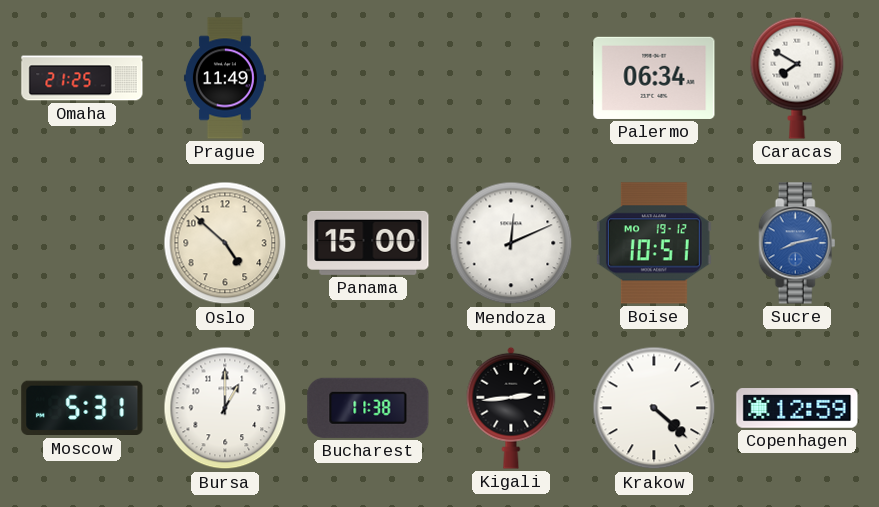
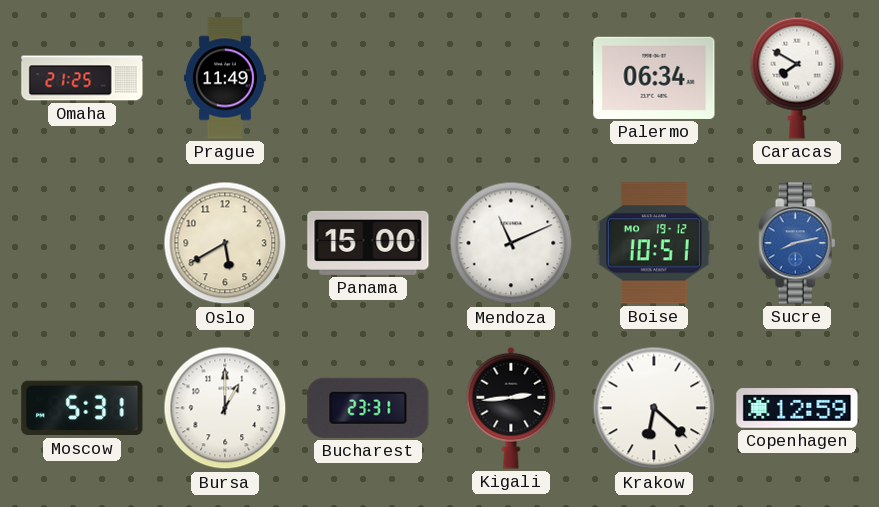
Oslo: 4:52 -> 5:40 (225, 243)
Mendoza: 12:11 -> 11:11 (511, 243)
Bucharest: 11:38 -> 23:31 (368, 408)
Krakow: 4:22 -> 6:22 (654, 408)
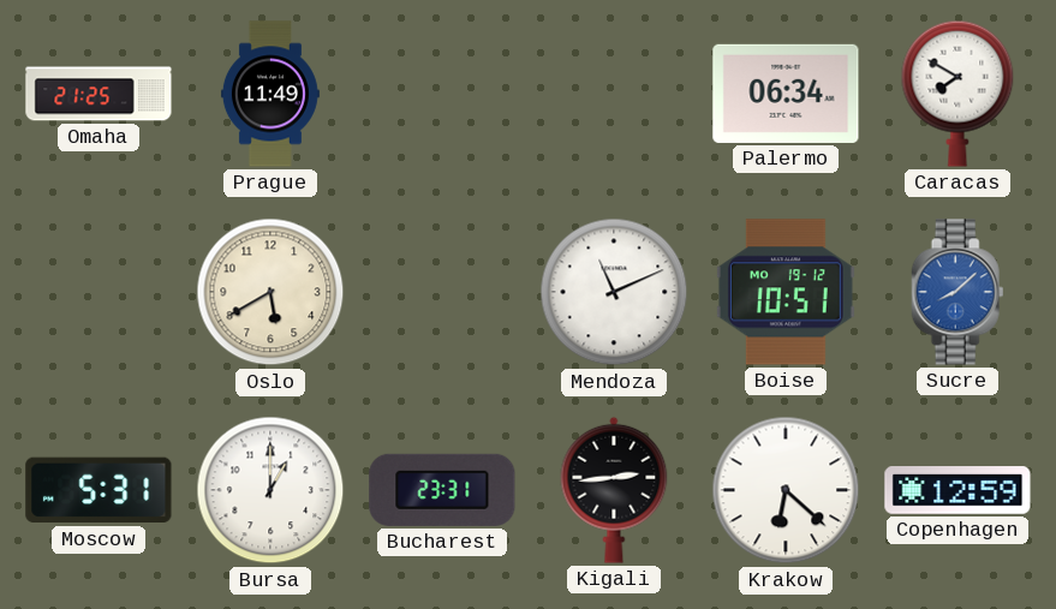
Panama: 15:00 -> none (368, 243)
Sucre: 8:13 -> 8:08 (957, 292)
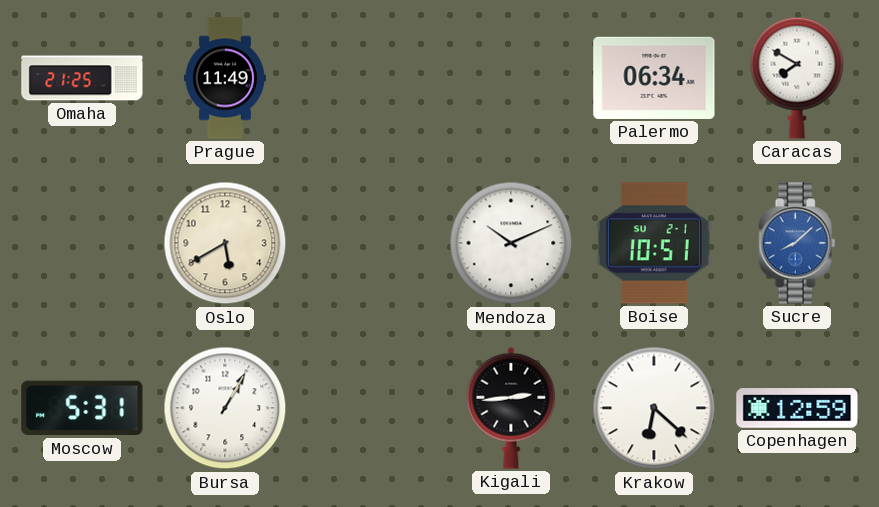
Mendoza: 11:11 -> 10:11 (511, 243)
Boise date: MO 19-12 -> SU 2-1 (654, 243)
Bursa: 1:00 -> 1:05 (225, 408)
Bucharest: 23:31 -> none (442, 490)
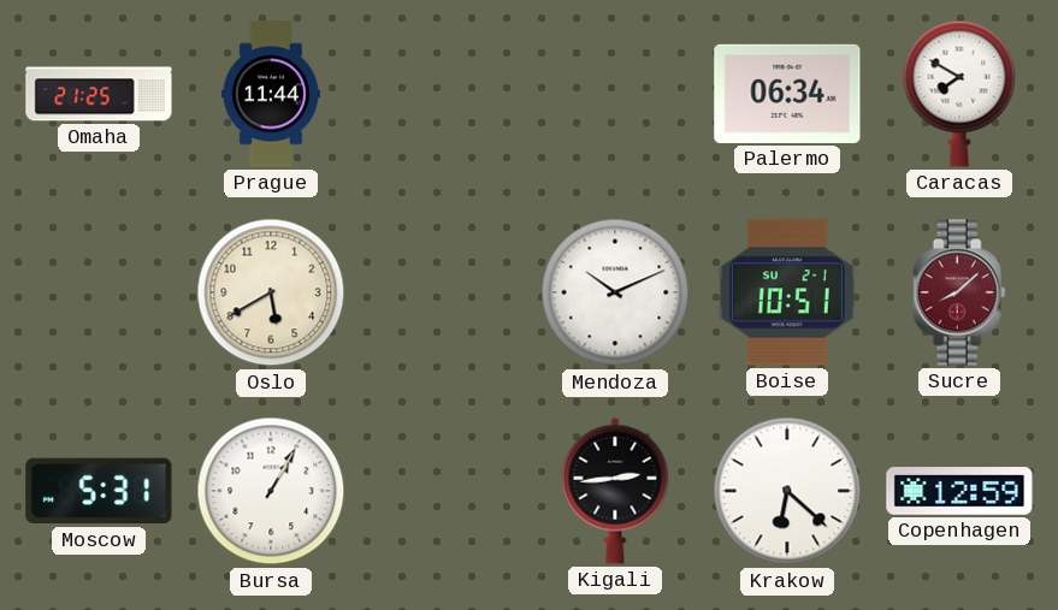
Prague: 11:49 -> 11:44 (271, 94)
Sucre dial: blue -> burgundy (959, 292)
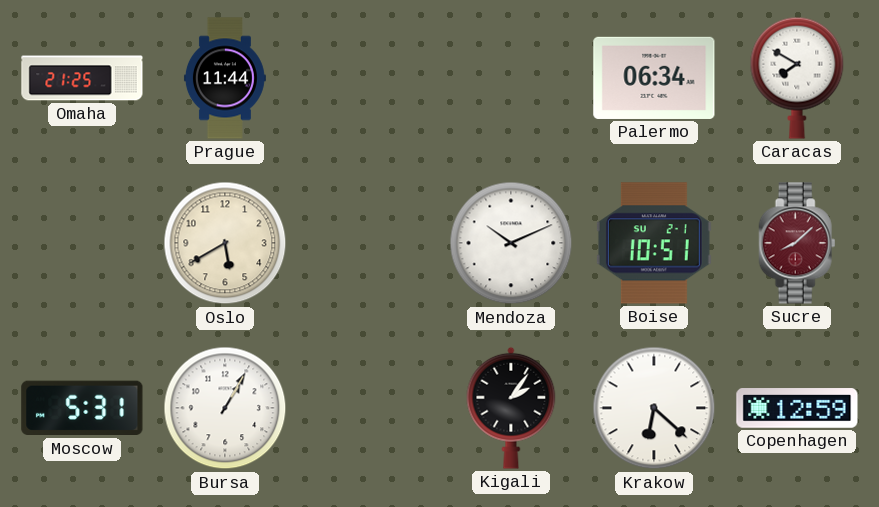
Kigali: 2:44 -> 2:06 (511, 408)
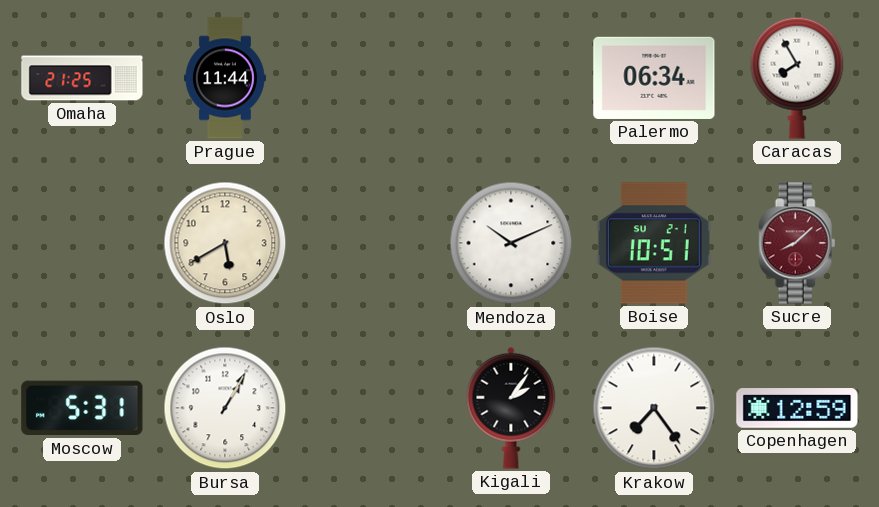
Caracas: 7:50 -> 7:55 (797, 78)
Krakow: 6:22 -> 7:24 (654, 408)
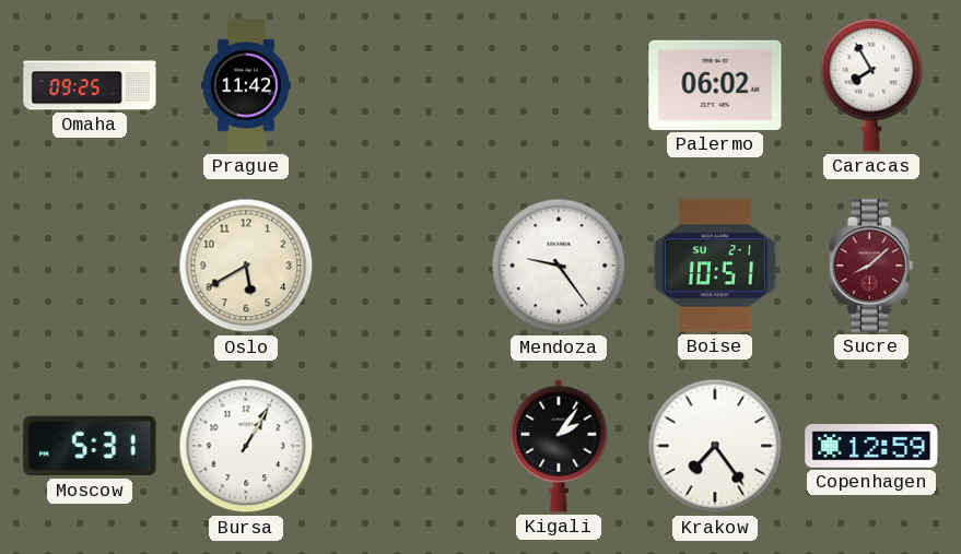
Omaha: 21:25 -> 09:25 (90, 85)
Prague: 11:44 -> 11:42 (246, 85)
Palermo: 06:34 -> 06:02 (715, 85)
Mendoza: 10:11 -> 9:24 (559, 266)
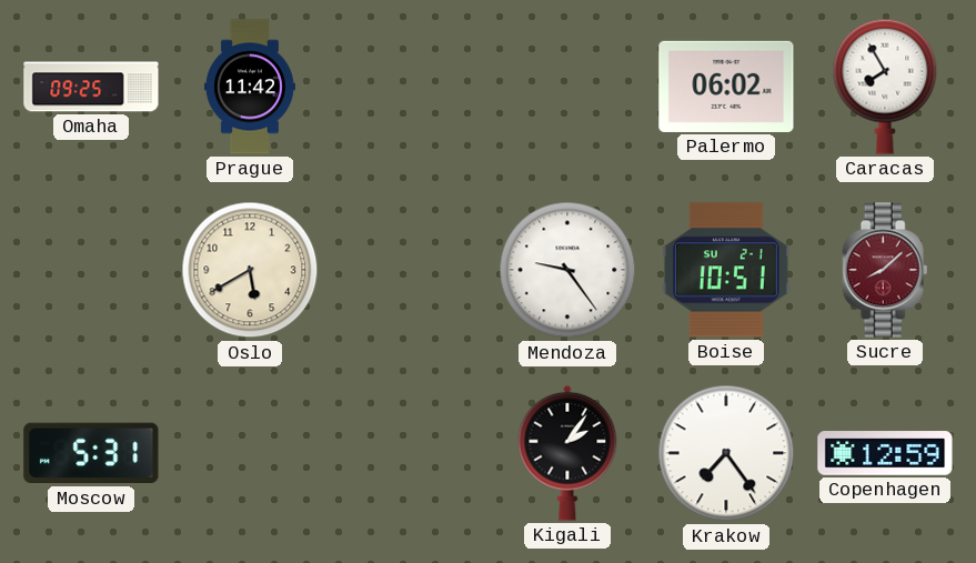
Bursa: 1:05 -> none (246, 446)
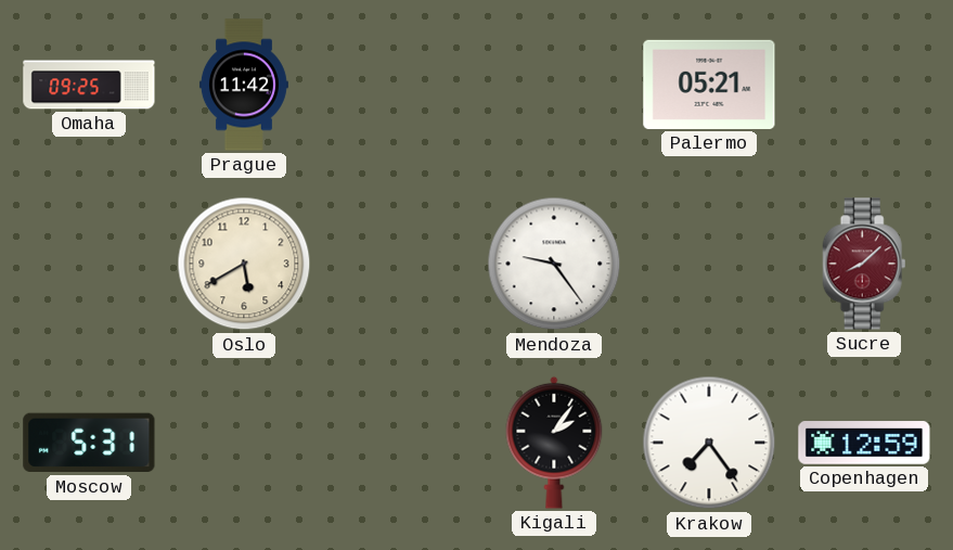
Palermo: 06:02 -> 05:21 (709, 85)
Caracas: 7:55 -> none (885, 87)
Boise: 10:51 -> none (726, 270)
